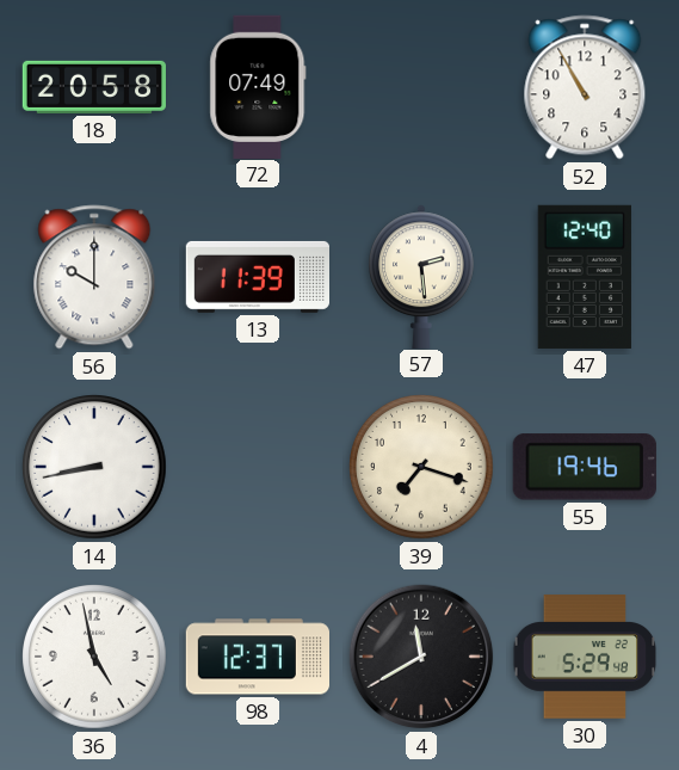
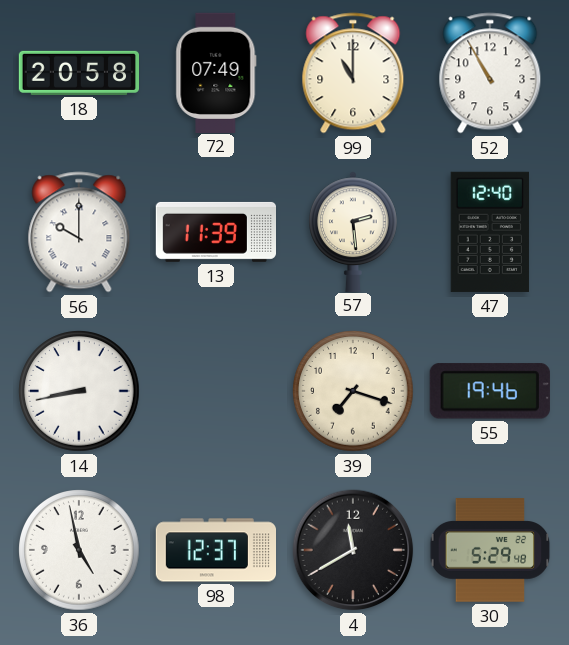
99: none -> 11:00 (353, 73)
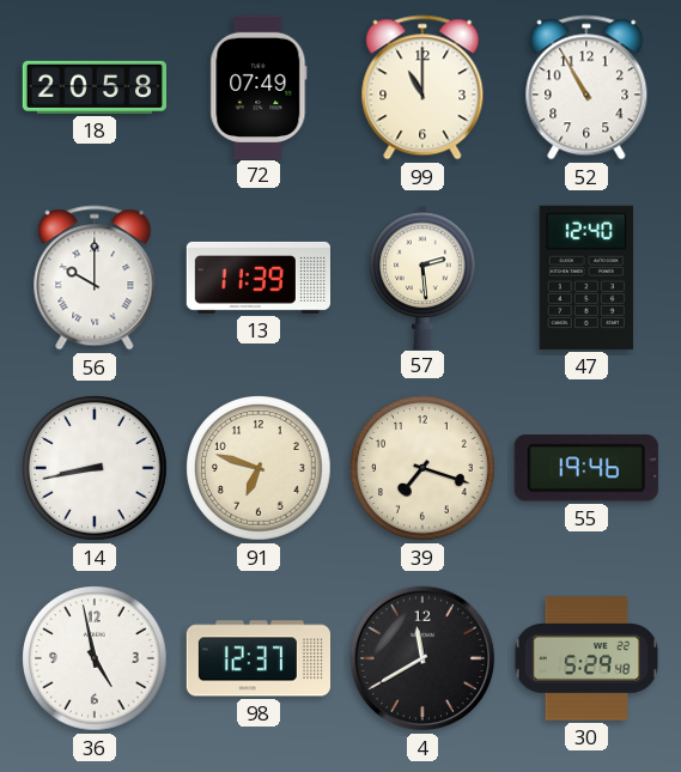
91: none -> 6:48 (259, 468)
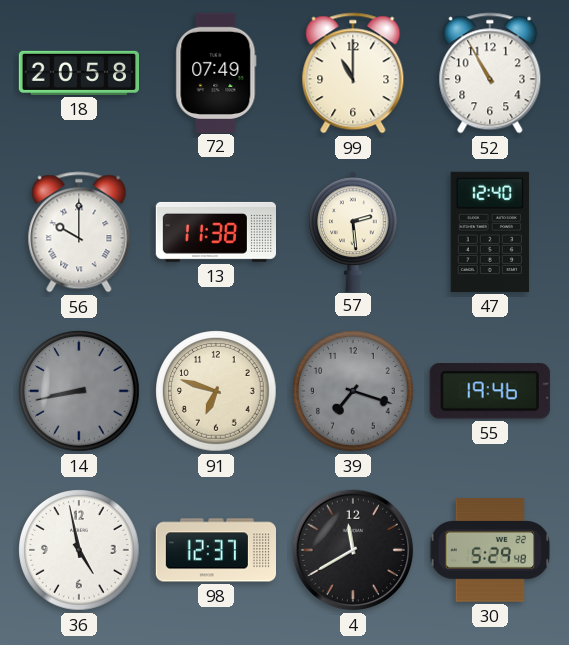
13: 11:39 -> 11:38 (215, 232)
14 dial: white -> grey (79, 391)
39 dial: cream -> grey (353, 391)
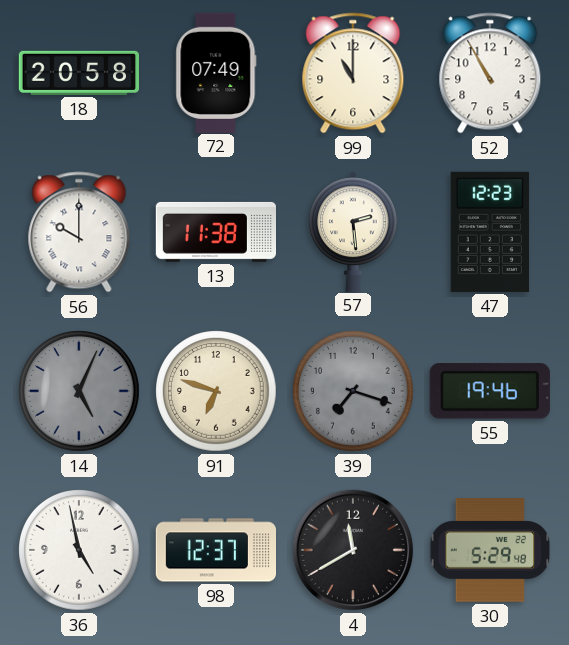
47: 12:40 -> 12:23 (490, 232)
14: 8:43 -> 5:04 (79, 391)
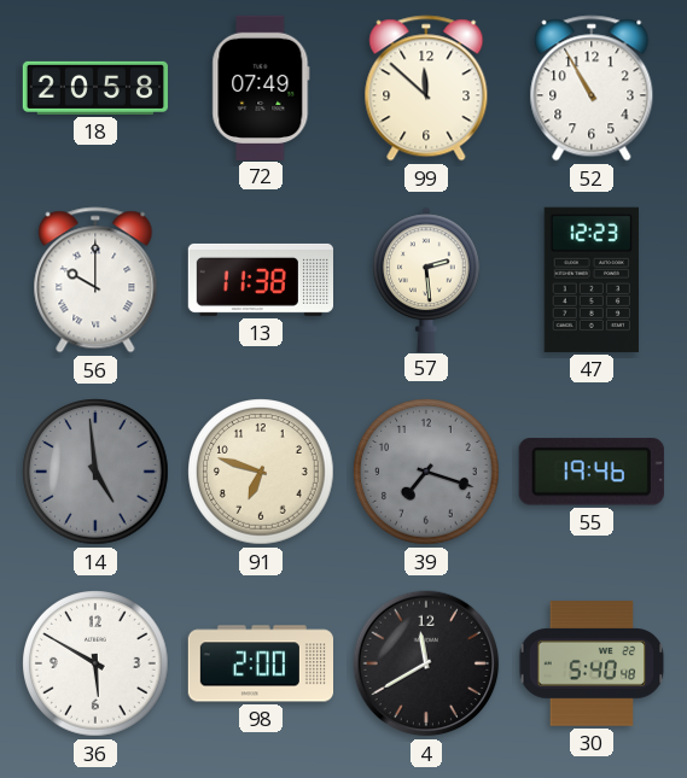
99: 11:00 -> 11:52 (426, 88)
14: 5:04 -> 4:59 (95, 472)
36: 4:58 -> 5:50 (95, 663)
98: 12:37 -> 2:00 (260, 663)
30: 5:29 -> 5:40 (592, 663)
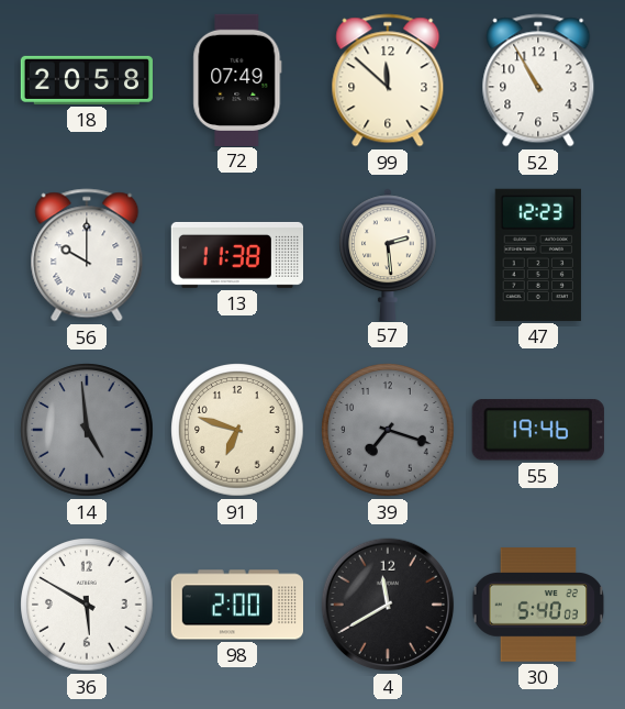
30: 5:40:48 -> 5:40:03 (538, 605)
